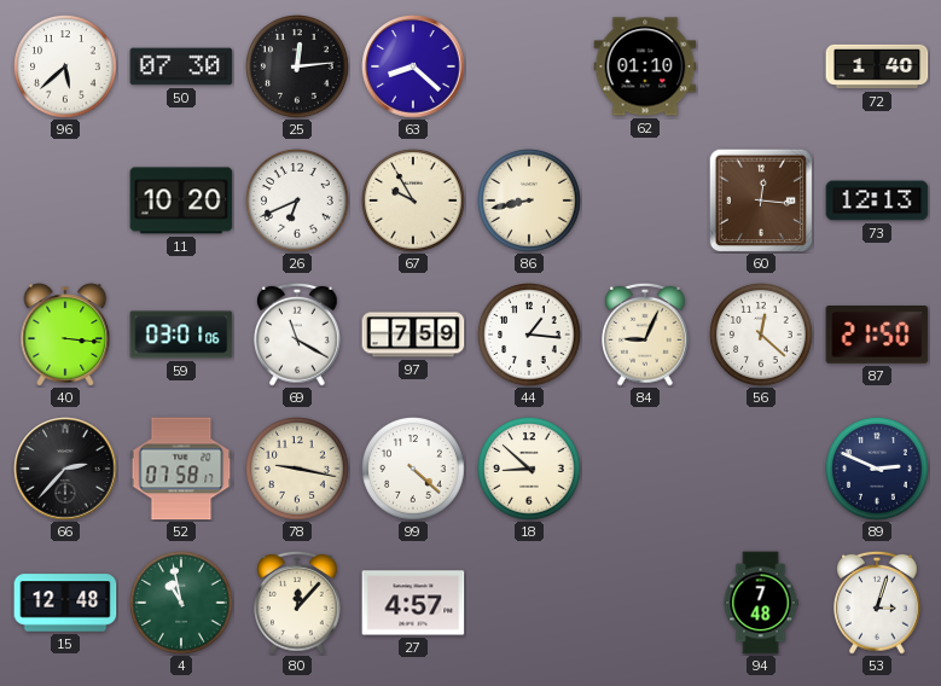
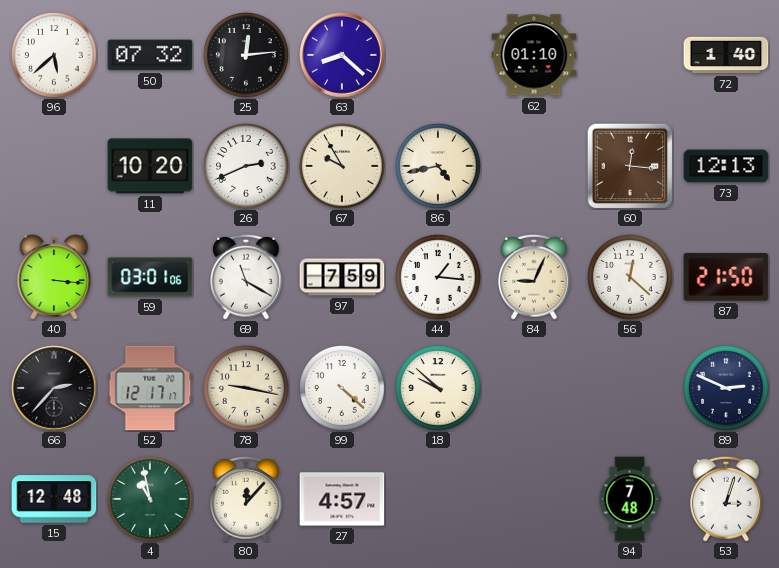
50: 07:30 -> 07:32 (150, 55)
26: 6:41 -> 2:41 (247, 167)
86: 8:43 -> 4:43 (439, 167)
52: 07:58 -> 12:17 (150, 388)
18: 8:52 -> 9:52 (439, 389)
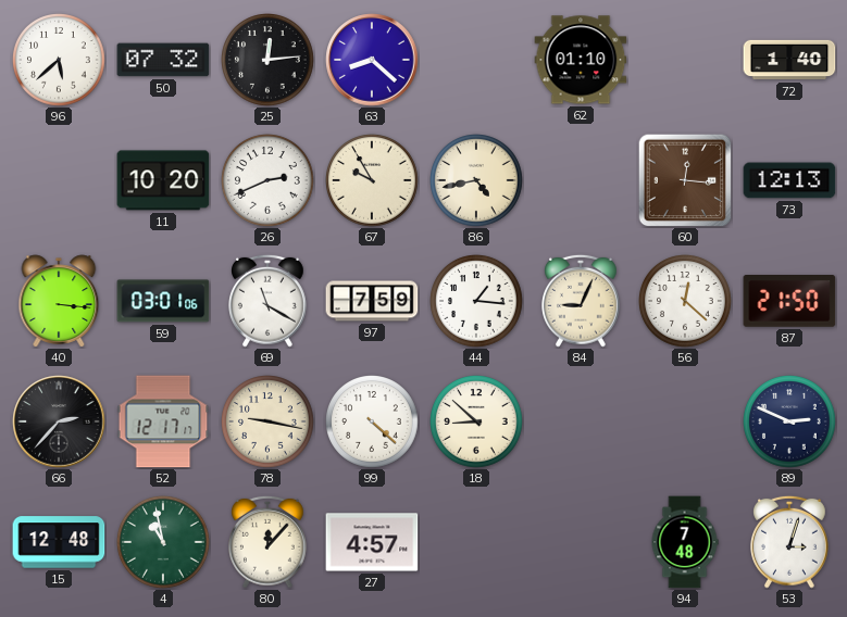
18: 9:52 -> 8:52 (477, 423)
